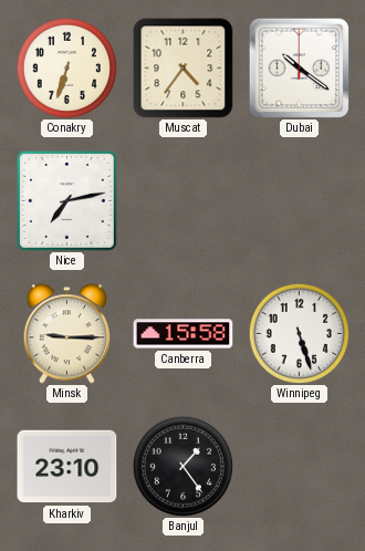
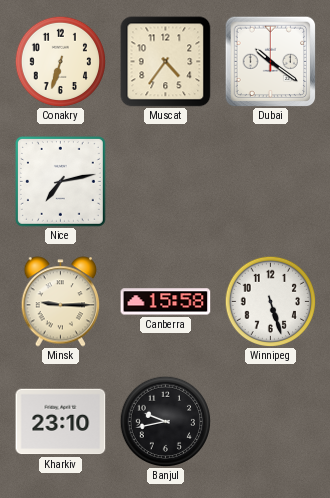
Banjul: 1:24 -> 9:43 (165, 421)
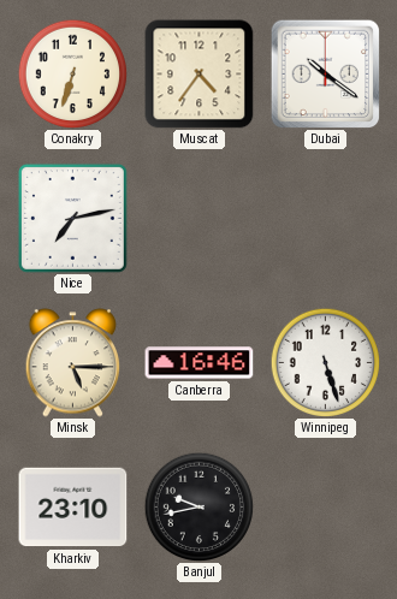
Minsk: 9:15 -> 5:15 (73, 363)
Canberra: 15:58 -> 16:46 (200, 363)
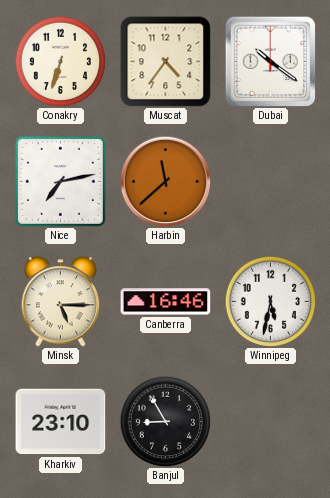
Harbin: none -> 11:38 (165, 181)
Winnipeg: 5:27 -> 5:32 (270, 301)
Banjul: 9:43 -> 8:55 (165, 421)
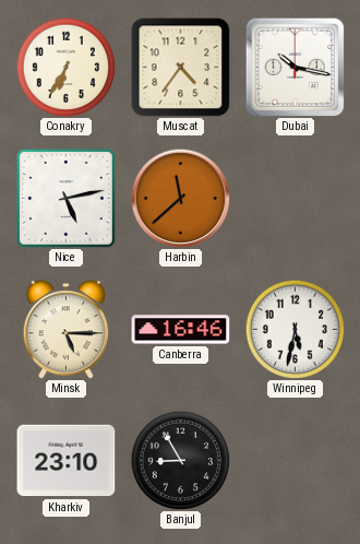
Conakry: 6:33 -> 6:35 (65, 67)
Dubai: 10:21 -> 10:17 (295, 67)
Nice: 7:13 -> 5:13 (65, 198)
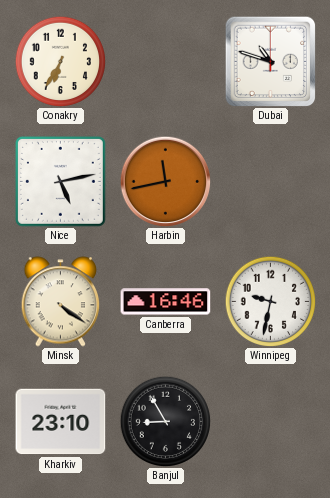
Muscat: 4:36 -> none (181, 68)
Dubai: 10:17 -> 10:48 (270, 61)
Harbin: 11:38 -> 11:43 (165, 181)
Minsk: 5:15 -> 4:21 (61, 302)
Winnipeg: 5:32 -> 9:32 (270, 301)
